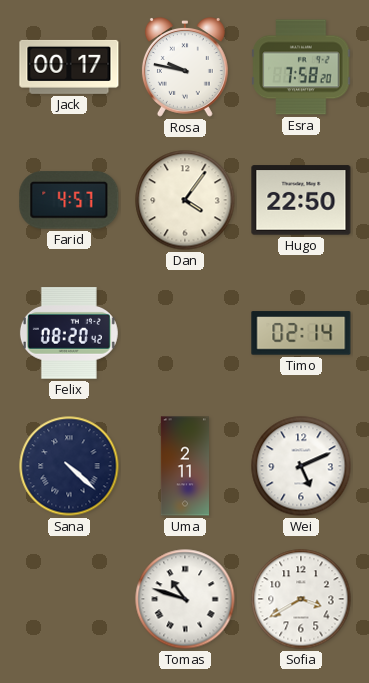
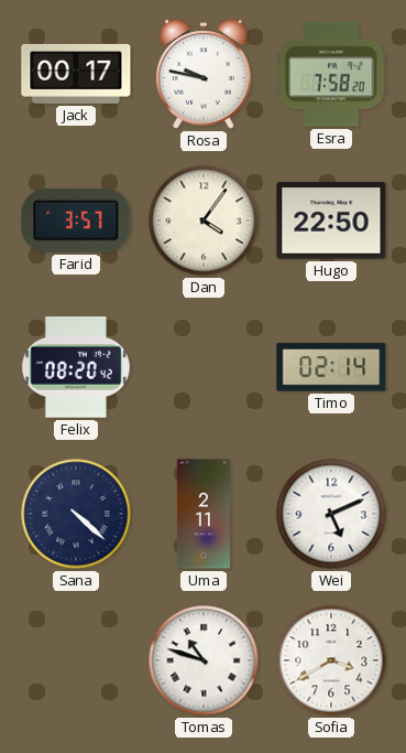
Farid: 4:57 -> 3:57 (76, 220)
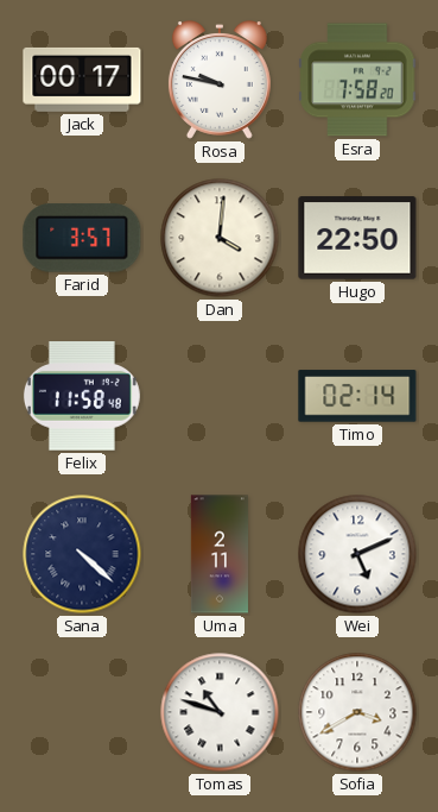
Dan: 4:06 -> 4:01 (220, 238)
Felix: 08:20 -> 11:58 (82, 396)
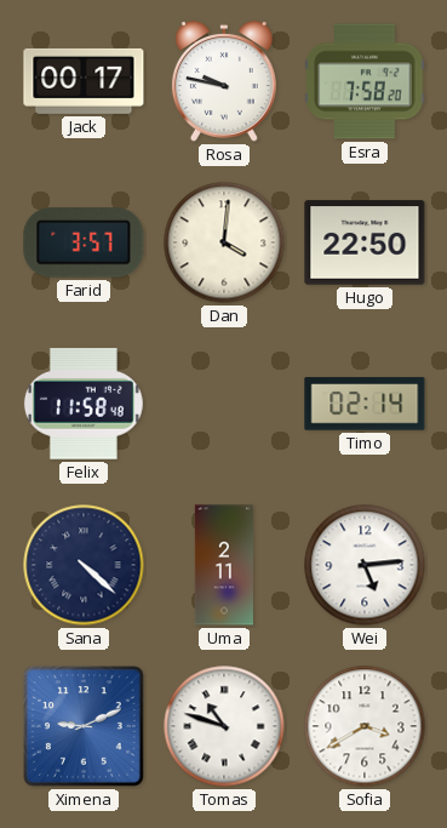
Wei: 5:11 -> 5:14 (365, 565)
Ximena: none -> 9:11 (85, 727)
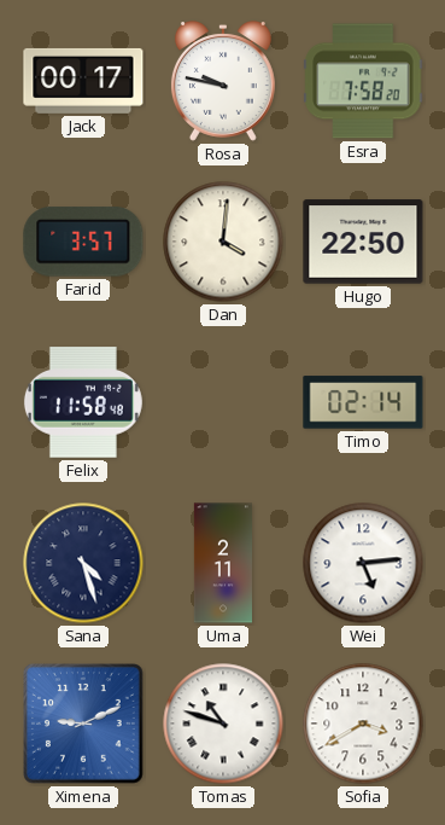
Sana: 4:22 -> 4:27 (83, 563)
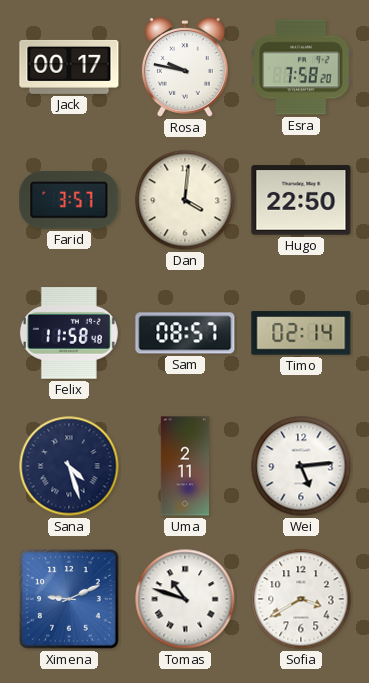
Sam: none -> 08:57 (185, 333)
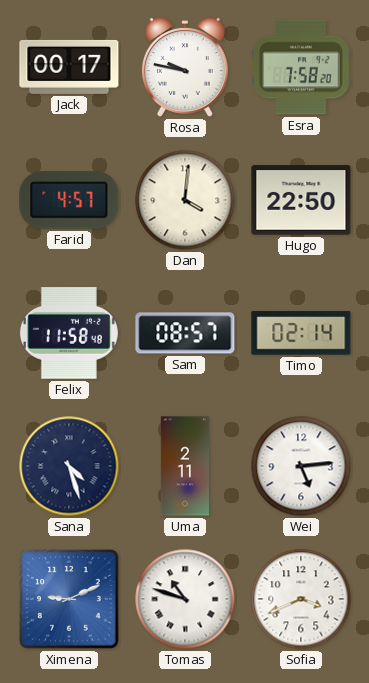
Farid: 3:57 -> 4:57 (69, 200)
Sofia: 3:40 -> 3:41 (301, 599)
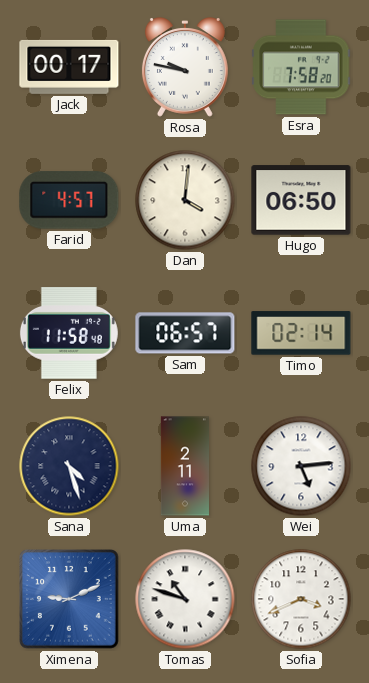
Hugo: 22:50 -> 06:50 (301, 200)
Sam: 08:57 -> 06:57 (185, 333)
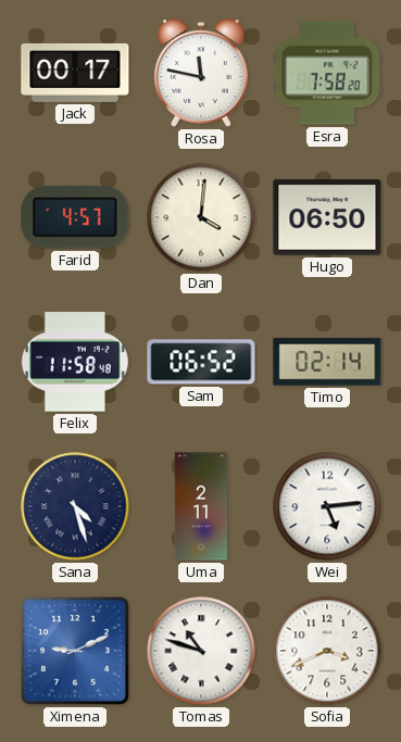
Rosa: 9:47 -> 11:47 (201, 73)
Sam: 06:57 -> 06:52 (201, 362)
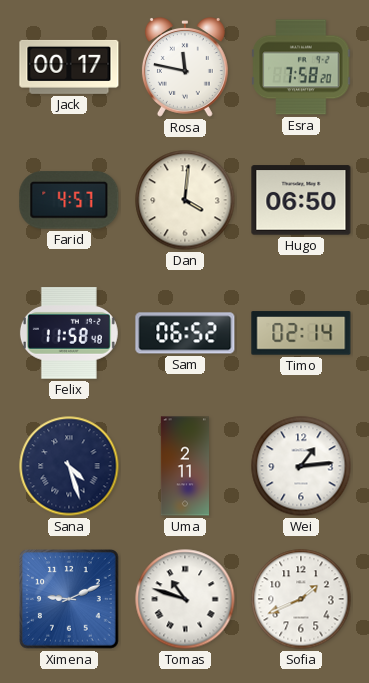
Wei: 5:14 -> 1:14 (301, 466)
Sofia: 3:41 -> 1:41 (301, 599)
